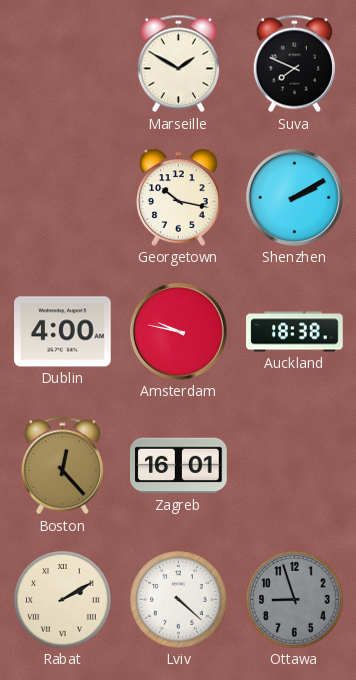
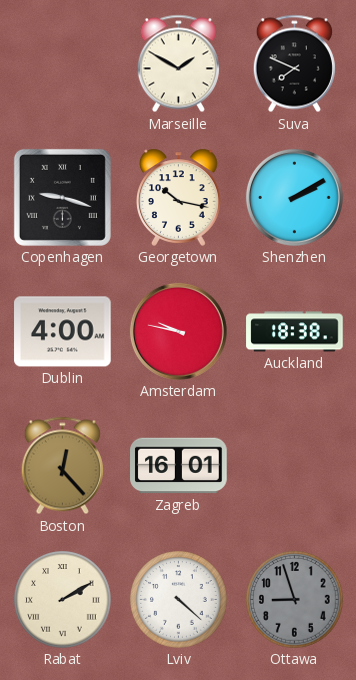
Copenhagen: none -> 9:18 (62, 197)
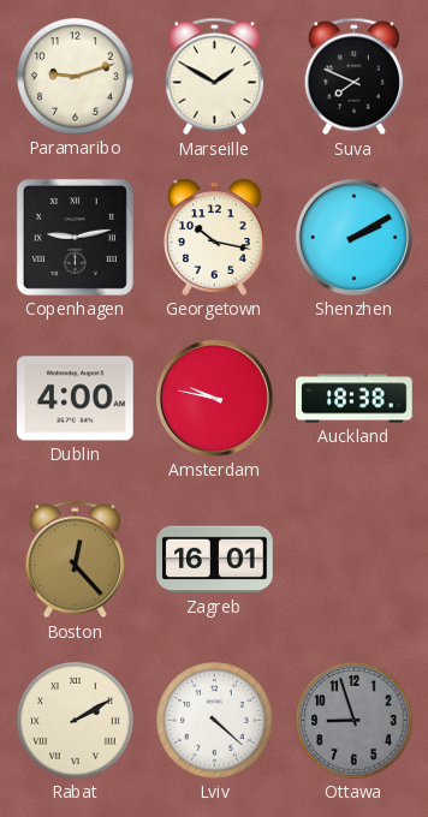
Paramaribo: none -> 9:12 (76, 77)
Copenhagen: 9:18 -> 9:13 (75, 237)
